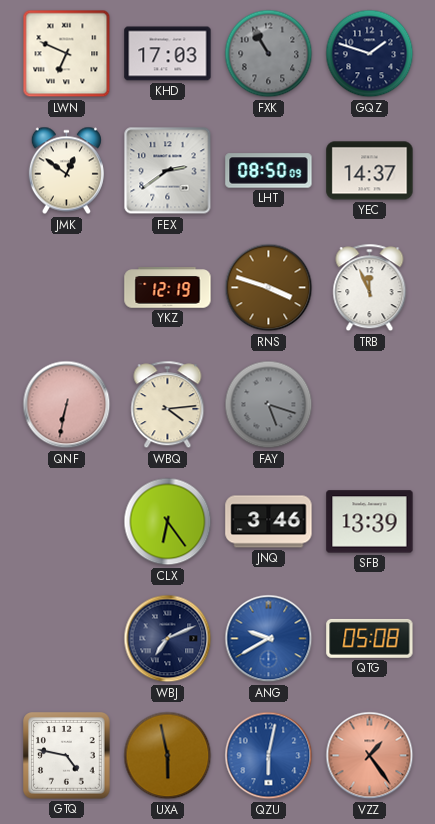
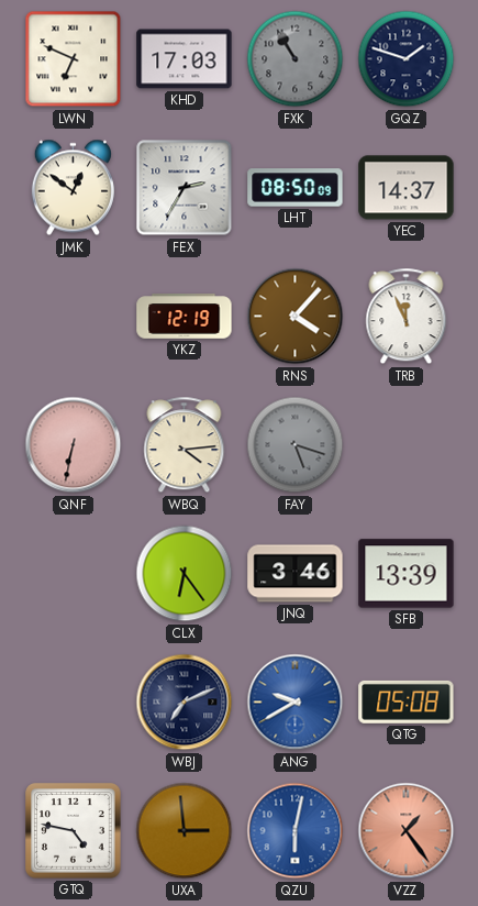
FEX: 2:39 -> 2:35 (185, 188)
RNS: 3:48 -> 4:07 (296, 317)
UXA: 5:58 -> 2:59 (185, 831)
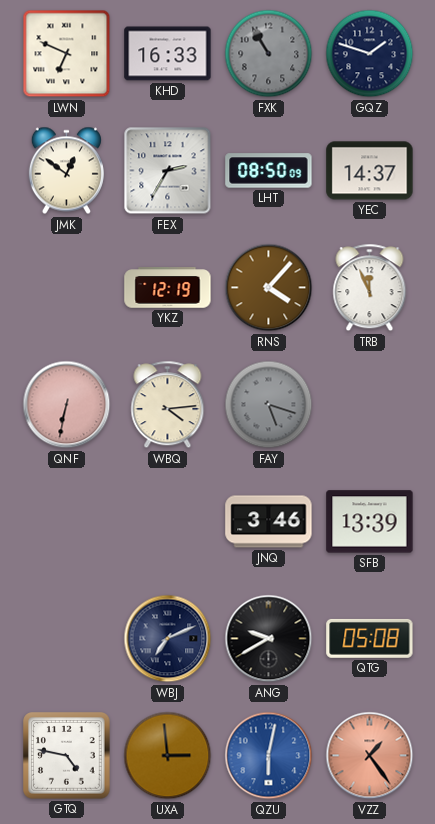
KHD: 17:03 -> 16:33 (168, 54)
CLX: 6:24 -> none (185, 574)
ANG dial: blue -> black (269, 639)
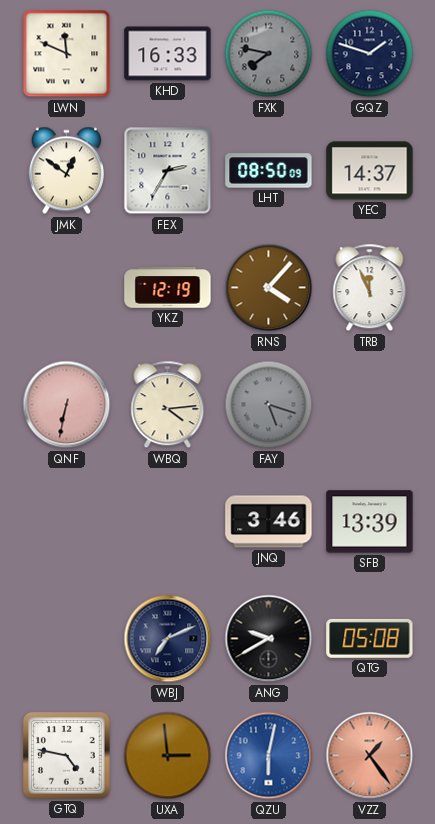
LWN: 6:49 -> 11:49 (67, 54)
FXK: 10:55 -> 7:47 (269, 54)
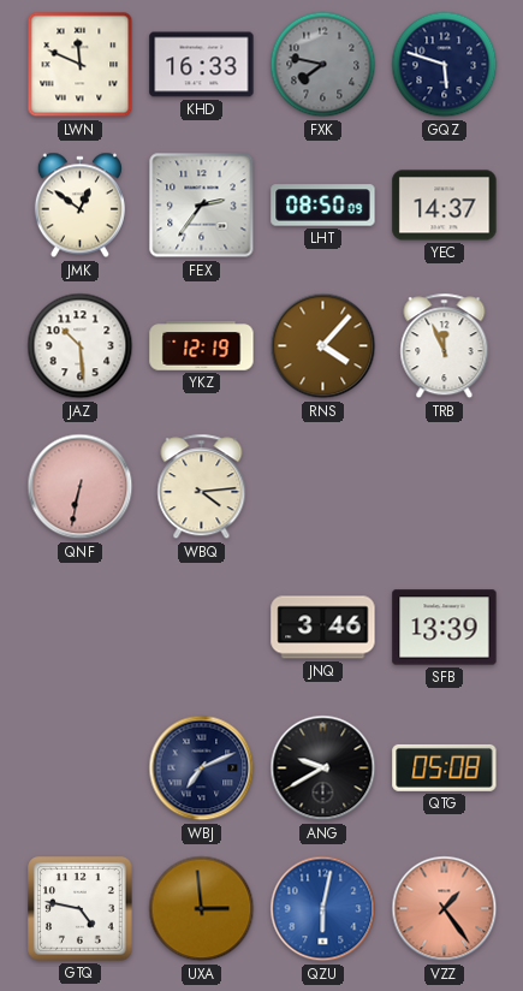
GQZ: 1:48 -> 5:48 (445, 65)
FEX: 2:35 -> 2:36 (202, 206)
JAZ: none -> 10:29 (81, 346)
FAY: 5:18 -> none (269, 405)
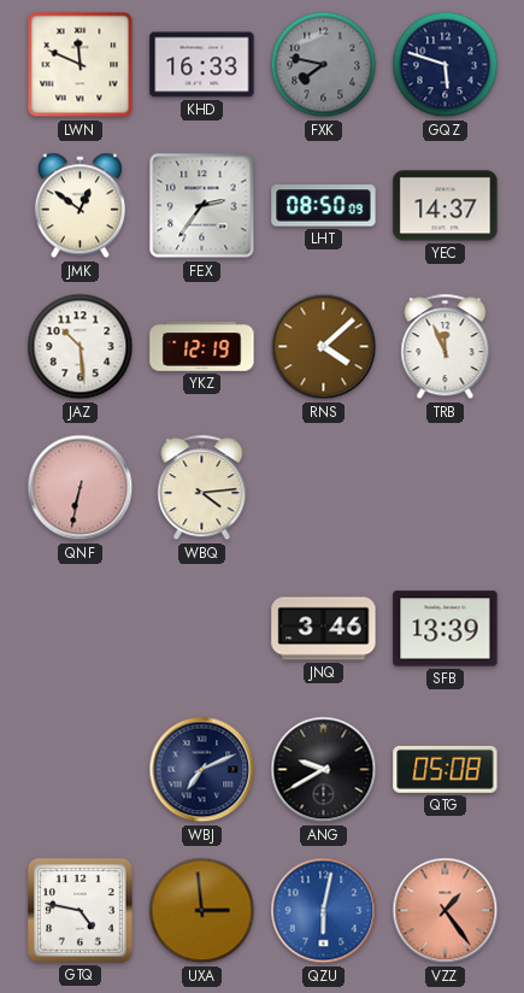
RNS: 4:07 -> 4:08 (324, 347)
